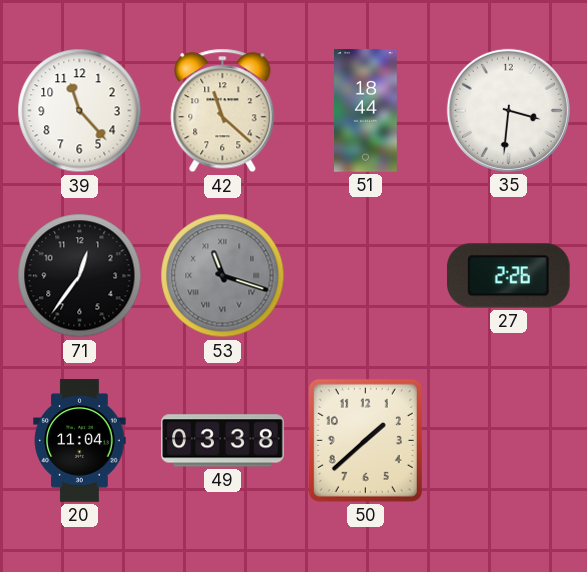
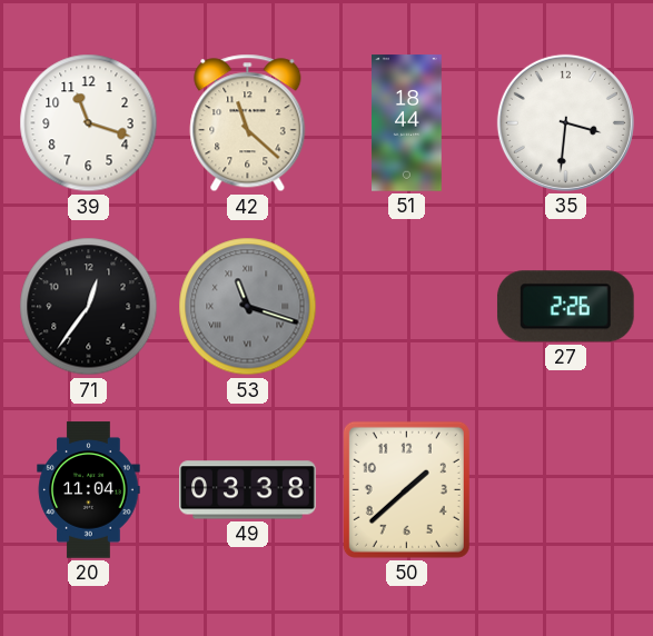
39: 11:23 -> 11:18 (89, 123)
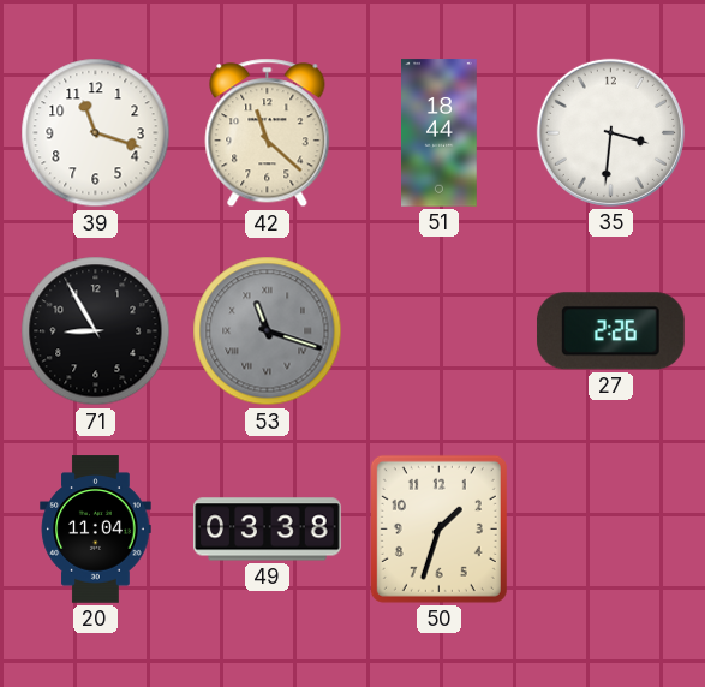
71: 12:36 -> 8:55 (96, 331)
50: 1:38 -> 1:33 (438, 528)
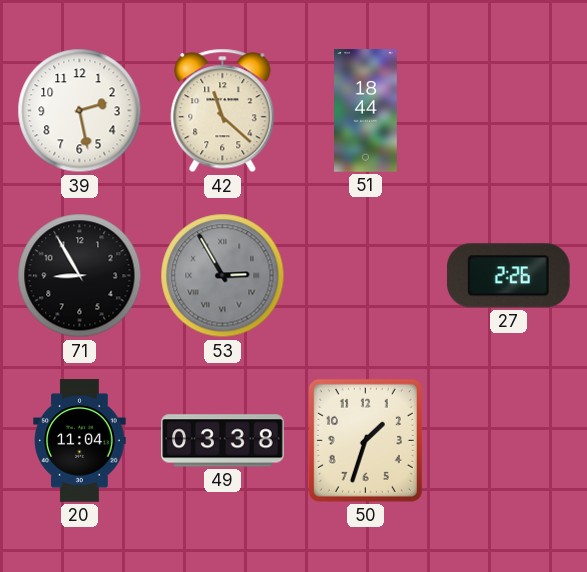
39: 11:18 -> 2:28 (80, 111)
35: 3:31 -> none (610, 132)
53: 11:18 -> 2:55 (223, 276)
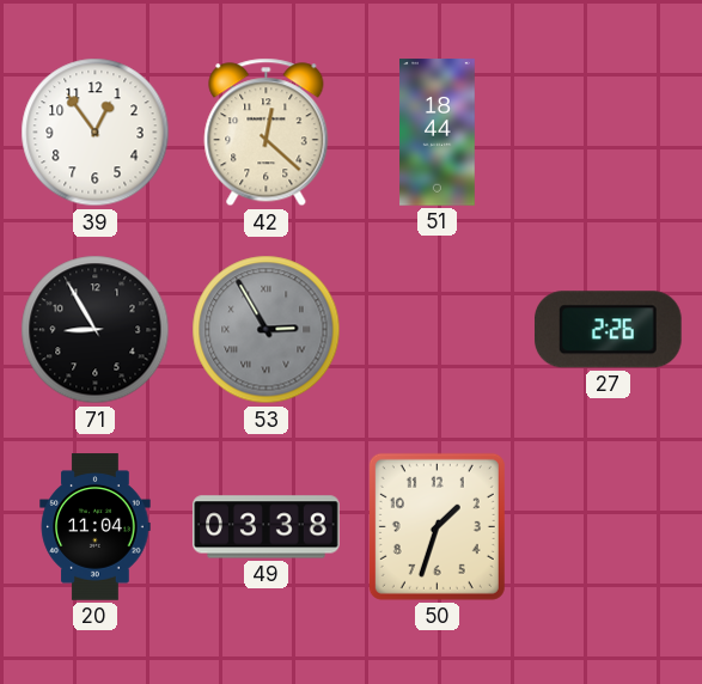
39: 2:28 -> 12:54 (96, 133)
42: 11:22 -> 12:22 (267, 133)
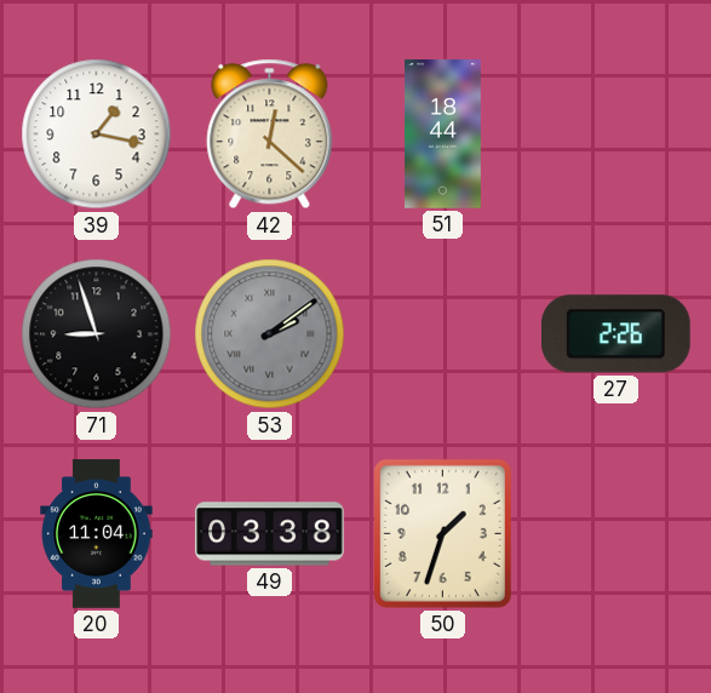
39: 12:54 -> 1:17 (97, 134)
71: 8:55 -> 8:57 (97, 334)
53: 2:55 -> 2:09 (270, 334)
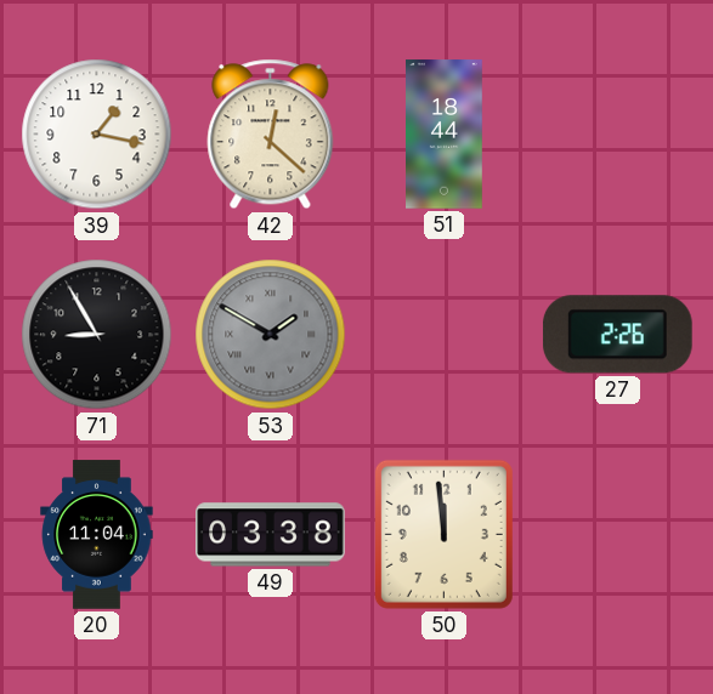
71: 8:57 -> 8:55 (97, 335)
53: 2:09 -> 1:50 (271, 335)
50: 1:33 -> 11:59 (443, 534)
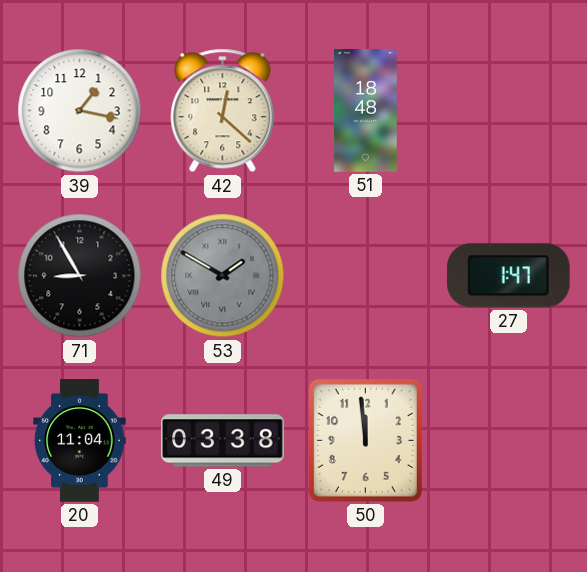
51: 18:44 -> 18:48 (366, 111)
27: 2:26 -> 1:47 (508, 276)
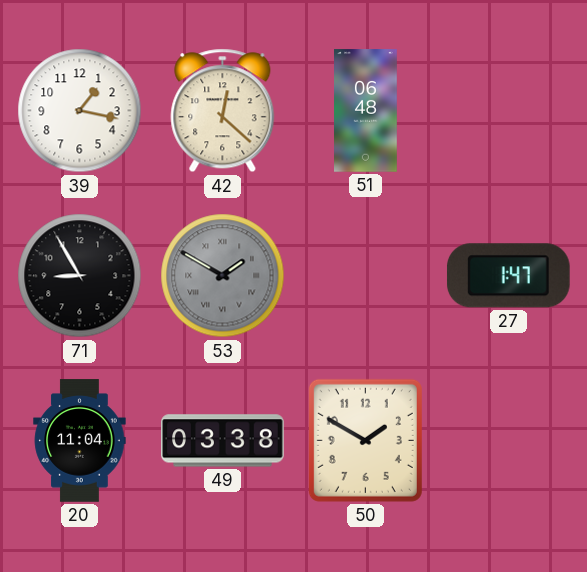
51: 18:48 -> 06:48 (366, 111)
50: 11:59 -> 1:50 (365, 440)
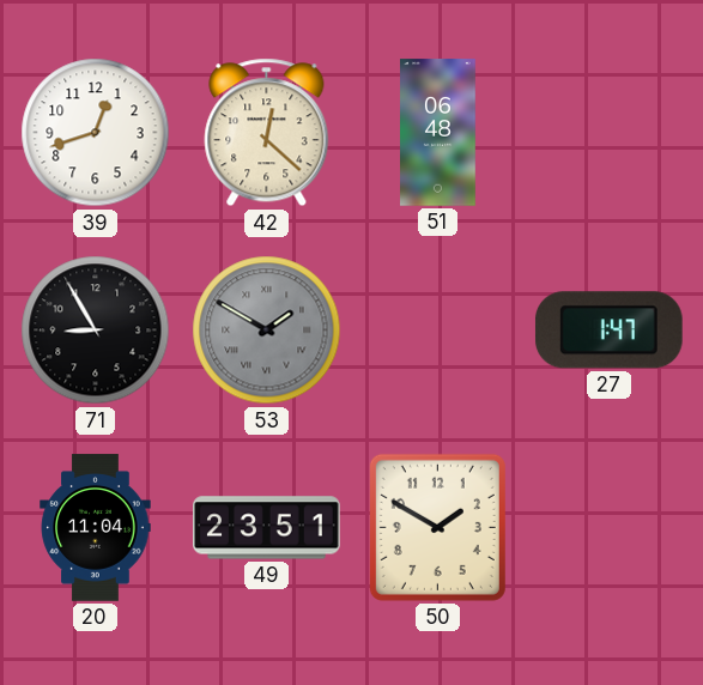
39: 1:17 -> 12:42 (96, 133)
49: 03:38 -> 23:51 (267, 528)
